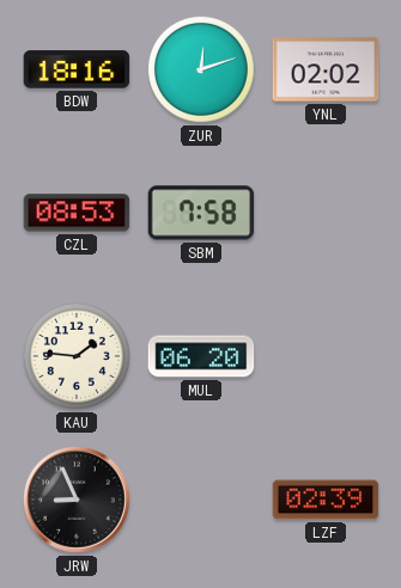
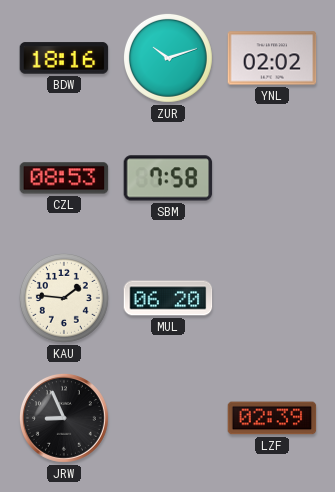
ZUR: 12:12 -> 10:12 (168, 58)
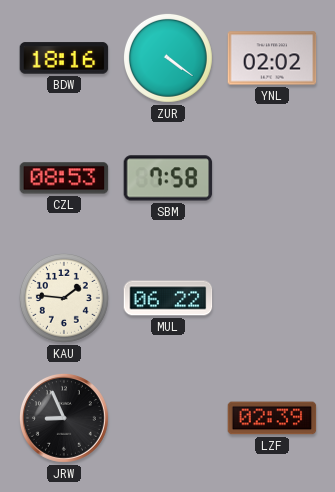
ZUR: 10:12 -> 4:21 (168, 58)
MUL: 06:20 -> 06:22 (168, 298)
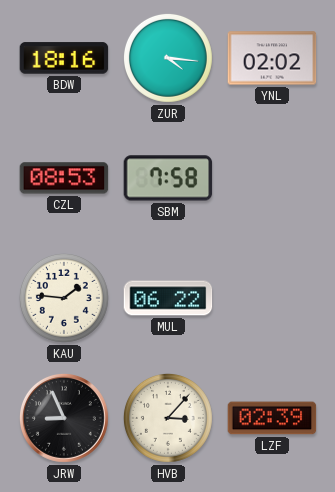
ZUR: 4:21 -> 4:16 (168, 58)
HVB: none -> 3:07 (168, 418)
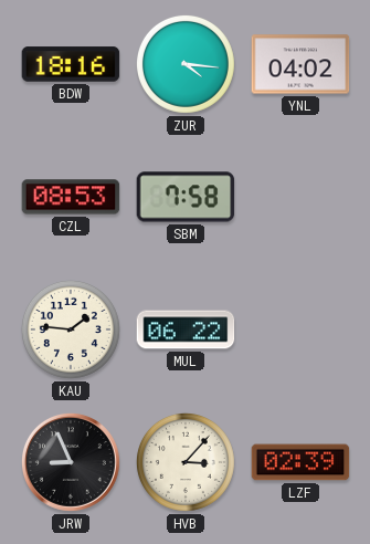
YNL: 02:02 -> 04:02 (300, 64)
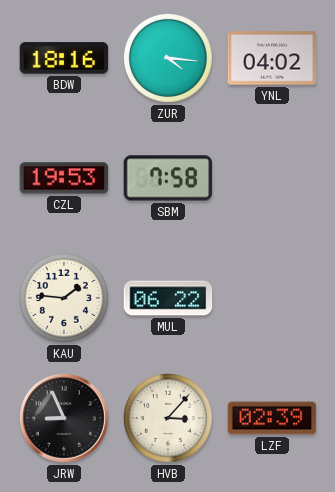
CZL: 08:53 -> 19:53 (64, 178)
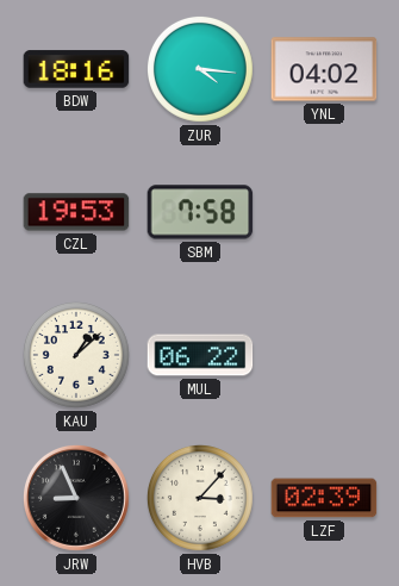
KAU: 1:46 -> 1:08 (76, 355)
